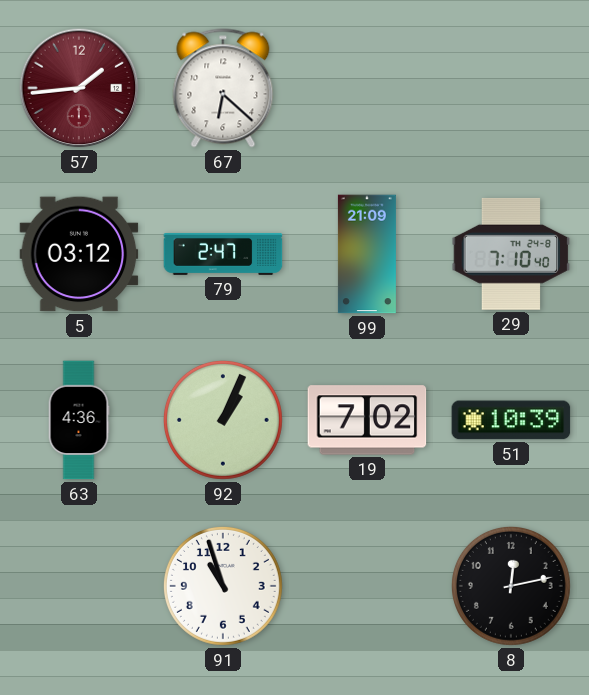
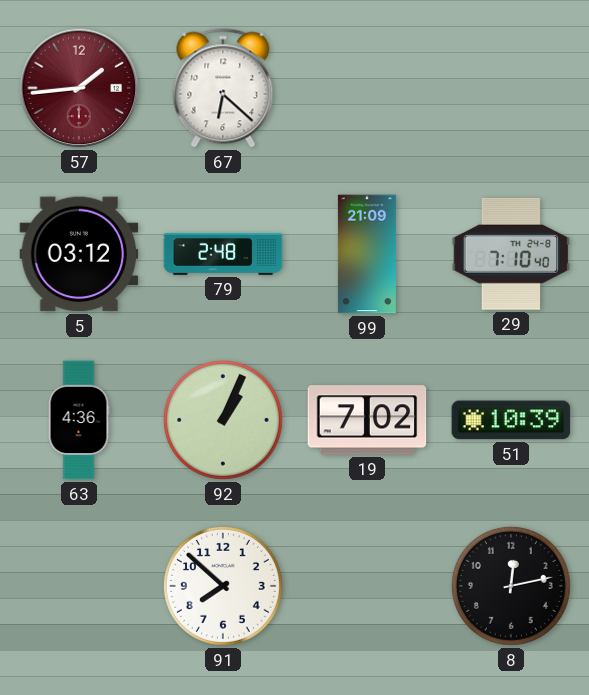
79: 2:47 -> 2:48 (223, 254)
91: 10:57 -> 7:52 (223, 586)
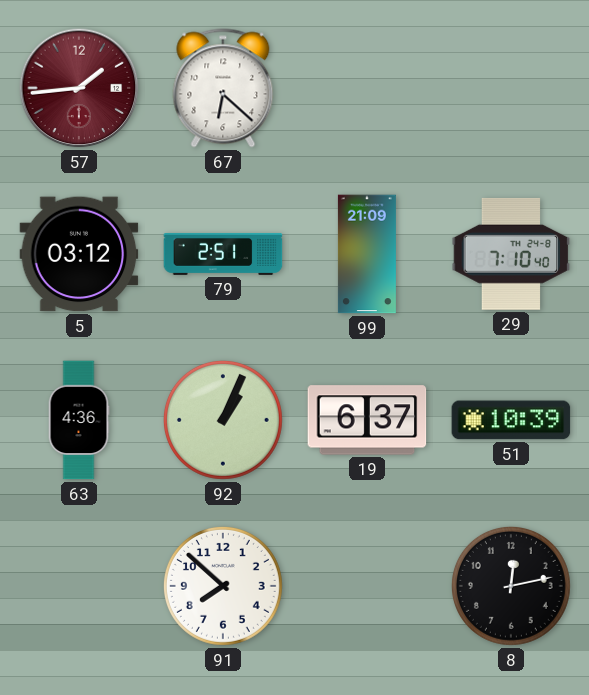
79: 2:48 -> 2:51 (223, 254)
19: 7:02 -> 6:37 (367, 420)
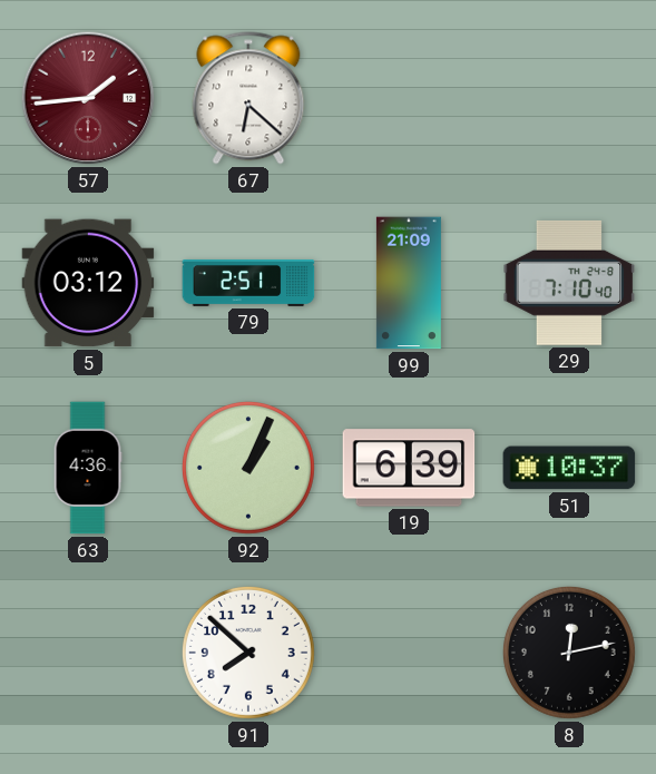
19: 6:37 -> 6:39 (409, 468)
51: 10:39 -> 10:37 (569, 468)
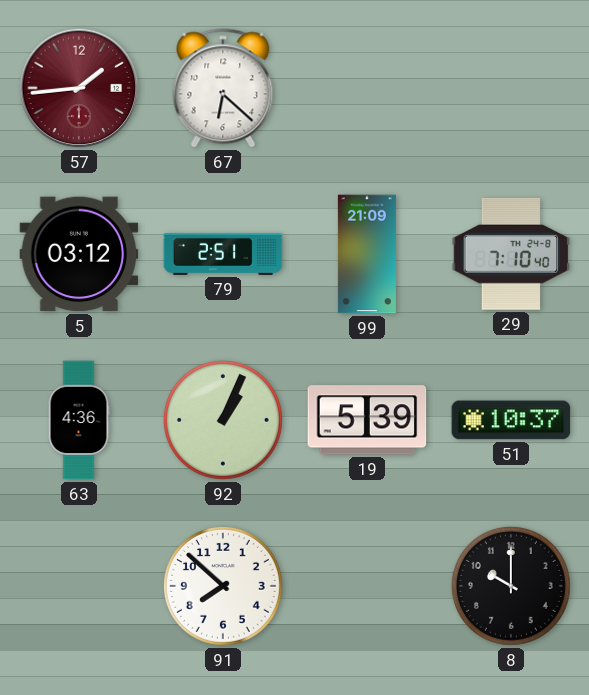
19: 6:39 -> 5:39 (367, 420)
8: 12:13 -> 10:00 (511, 586)
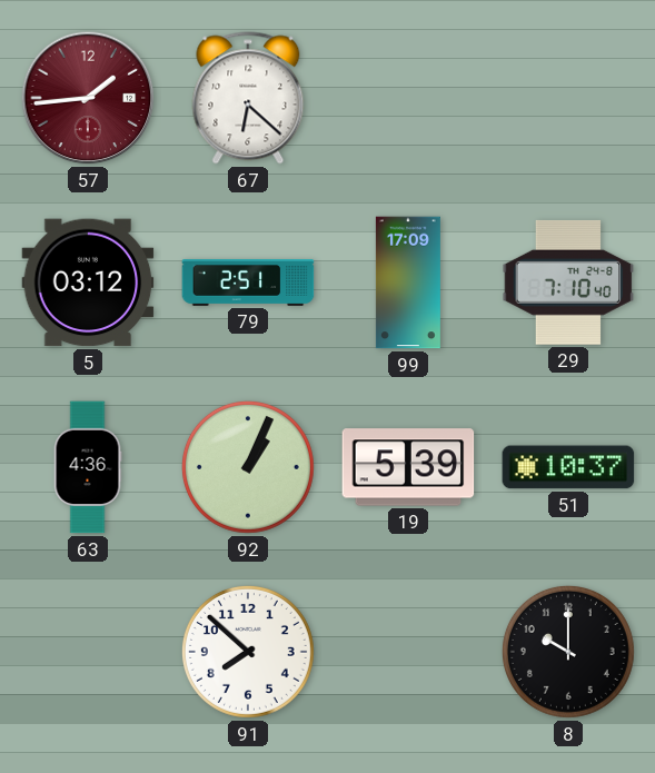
99: 21:09 -> 17:09 (408, 283)
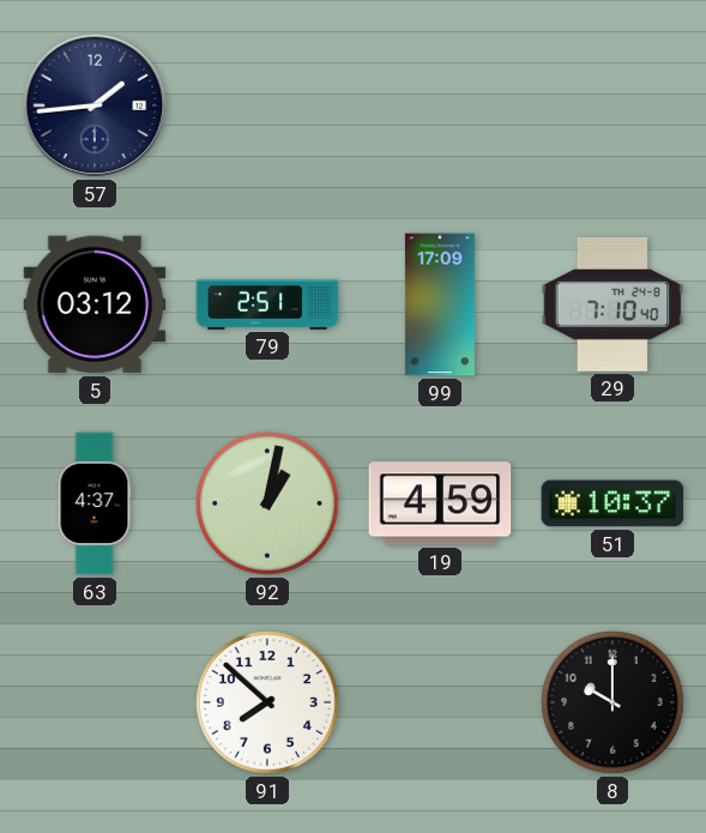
57 dial: burgundy -> navy (95, 105)
67: 6:22 -> none (248, 98)
63: 4:36 -> 4:37 (95, 503)
92: 1:04 -> 1:02 (267, 503)
19: 5:39 -> 4:59 (440, 503)
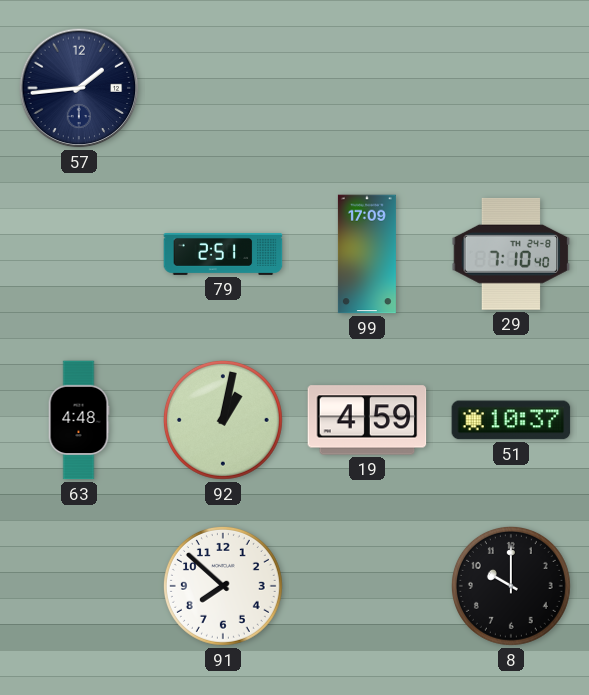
5: 03:12 -> none (95, 304)
63: 4:37 -> 4:48 (79, 420)
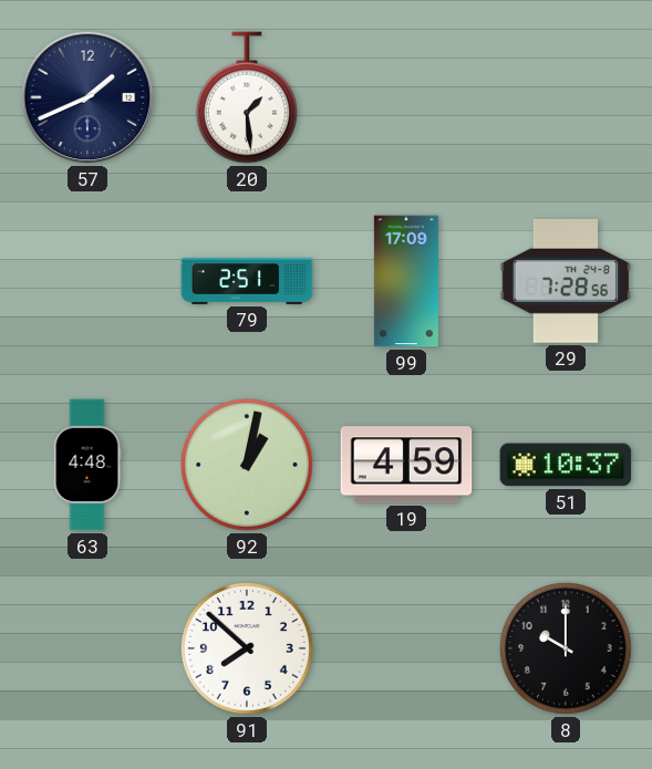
57: 1:44 -> 1:41 (87, 97)
20: none -> 1:29 (247, 97)
29: 7:10 -> 7:28 (566, 281)
